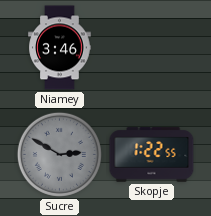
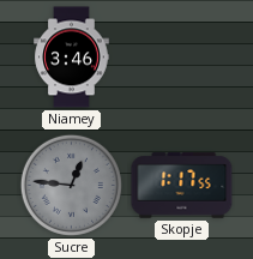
Sucre: 2:50 -> 12:46 (71, 185)
Skopje: 1:22 -> 1:17 (182, 186)
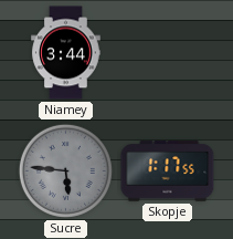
Niamey: 3:46 -> 3:44 (66, 53)
Sucre: 12:46 -> 5:46 (65, 170)
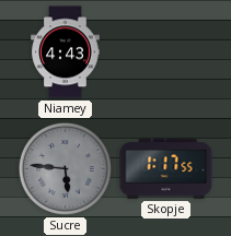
Niamey: 3:44 -> 4:43 (66, 52)
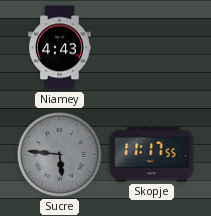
Skopje: 1:17 -> 11:17 (152, 155)
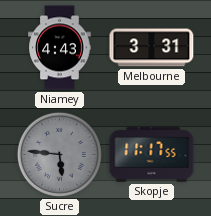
Melbourne: none -> 3:31 (152, 48)
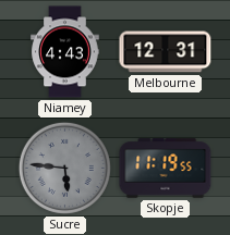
Melbourne: 3:31 -> 12:31 (166, 52)
Skopje: 11:17 -> 11:19 (166, 169)
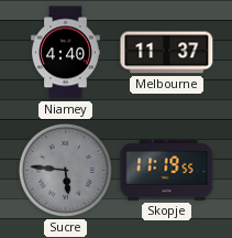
Niamey: 4:43 -> 4:40 (66, 53)
Melbourne: 12:31 -> 11:37 (167, 53)
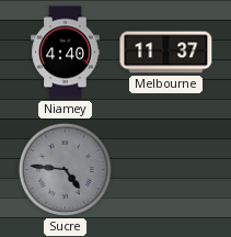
Sucre: 5:46 -> 4:46 (65, 169)
Skopje: 11:19 -> none (167, 171)
